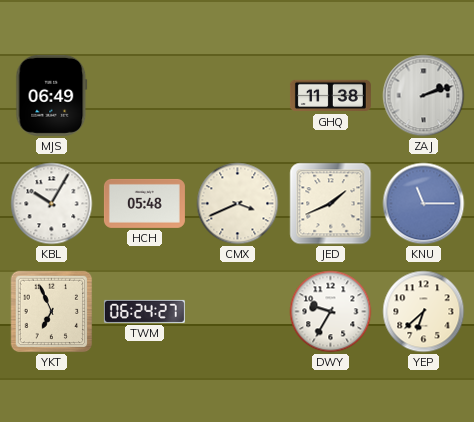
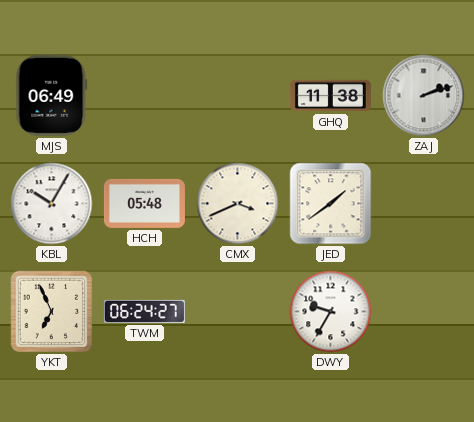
JED: 1:41 -> 1:39 (331, 204)
KNU: 11:15 -> none (424, 204)
YEP: 6:38 -> none (424, 312)
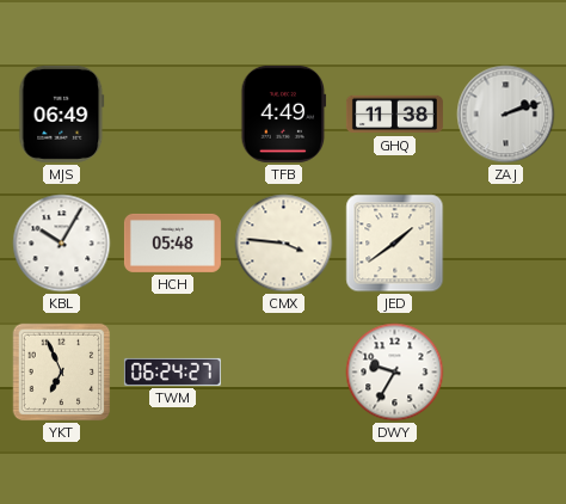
TFB: none -> 4:49 (284, 113)
CMX: 3:41 -> 3:46 (284, 244)
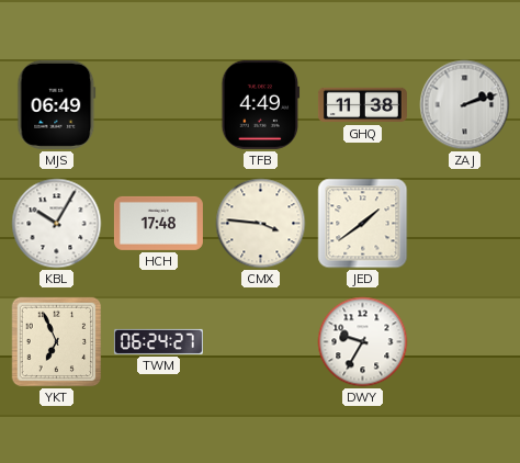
HCH: 05:48 -> 17:48 (158, 223)
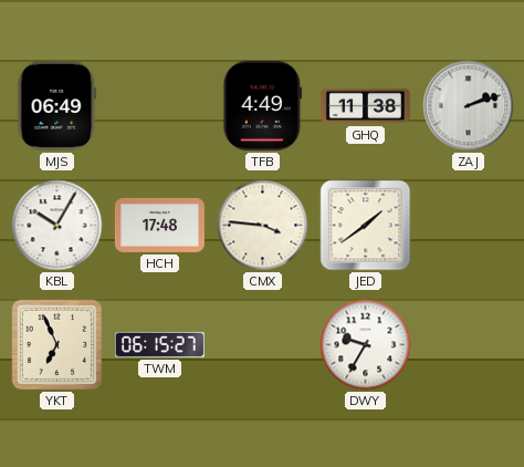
TWM: 06:24 -> 06:15 (159, 344)
